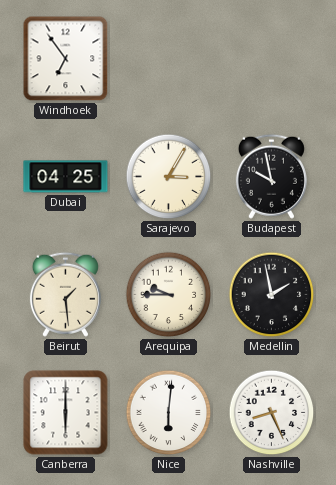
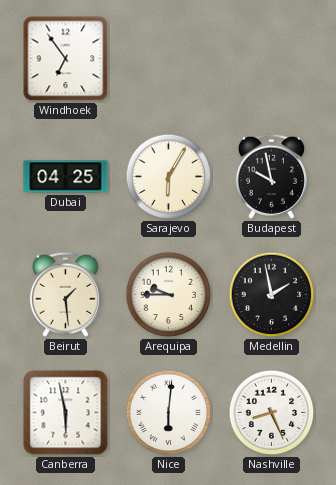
Sarajevo: 3:05 -> 6:05 (169, 177)
Canberra: 6:00 -> 5:58 (66, 413)
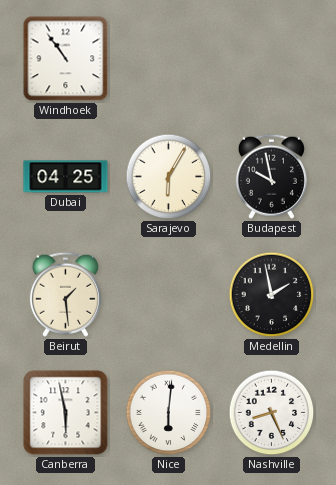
Windhoek: 6:54 -> 10:54 (66, 59)
Arequipa: 9:45 -> none (169, 295)
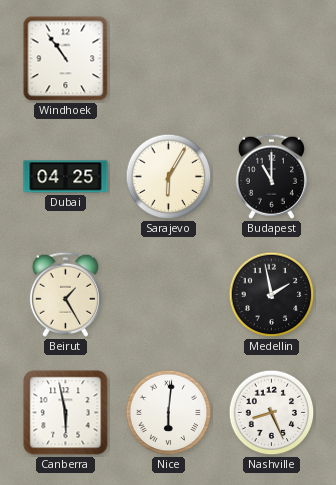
Budapest: 9:58 -> 11:00 (271, 176)
Beirut: 1:29 -> 1:25 (65, 294)
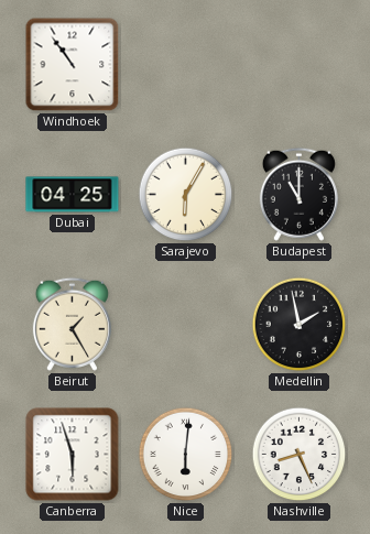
Canberra: 5:58 -> 5:57 (73, 455)
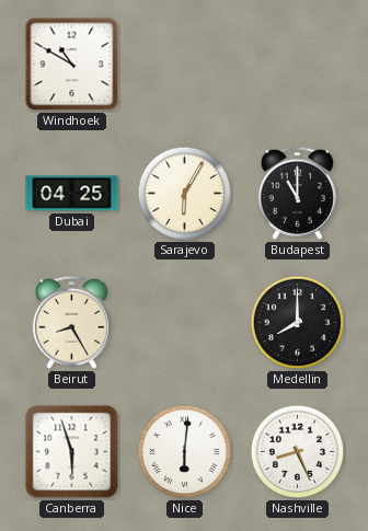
Windhoek: 10:54 -> 10:50 (72, 65)
Beirut: 1:25 -> 8:25 (71, 322)
Medellin: 1:58 -> 8:00 (298, 323)
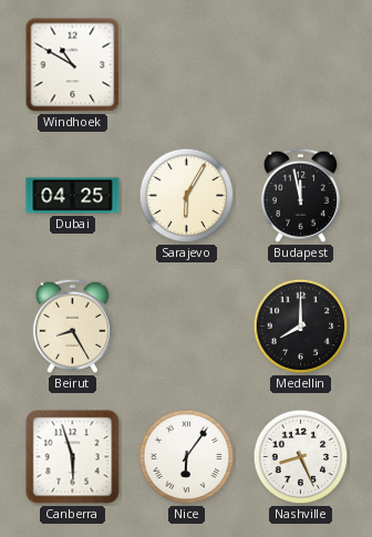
Budapest: 11:00 -> 11:58 (300, 195)
Nice: 6:01 -> 6:06 (187, 457)
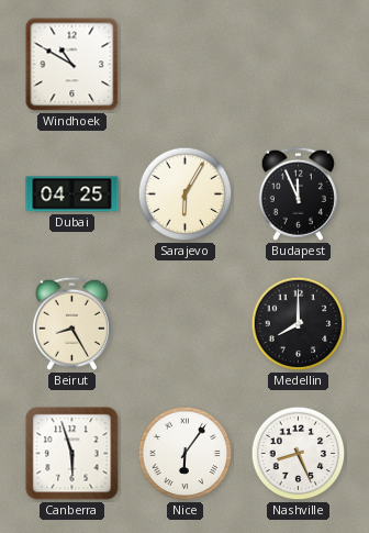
Budapest: 11:58 -> 11:56 (298, 193)
